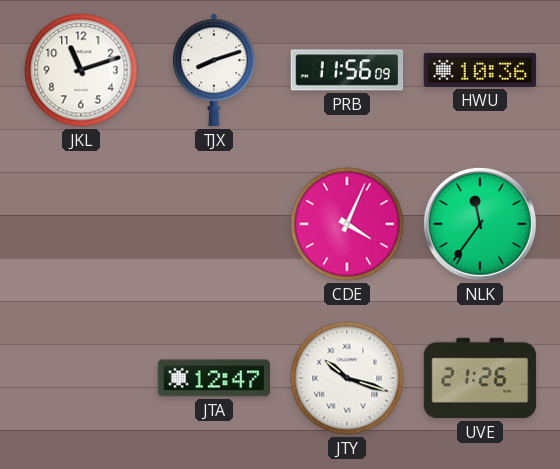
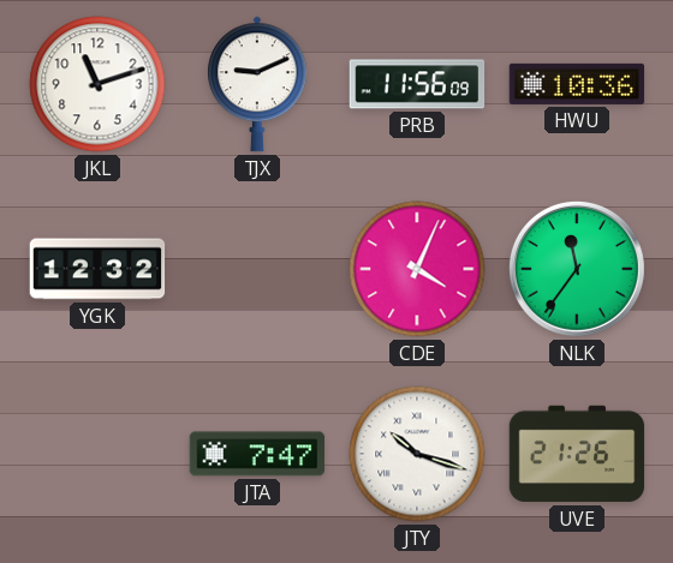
TJX: 8:12 -> 9:11 (258, 84)
YGK: none -> 12:32 (97, 269)
JTA: 12:47 -> 7:47 (257, 454)
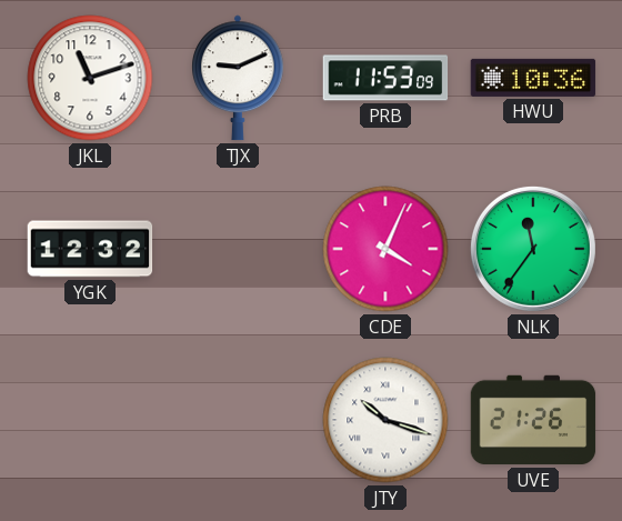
PRB: 11:56 -> 11:53 (385, 78)
JTA: 7:47 -> none (257, 454)
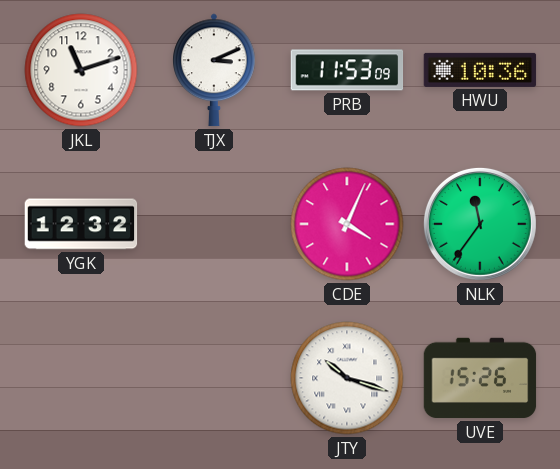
TJX: 9:11 -> 3:11 (215, 70)
UVE: 21:26 -> 15:26 (480, 378)
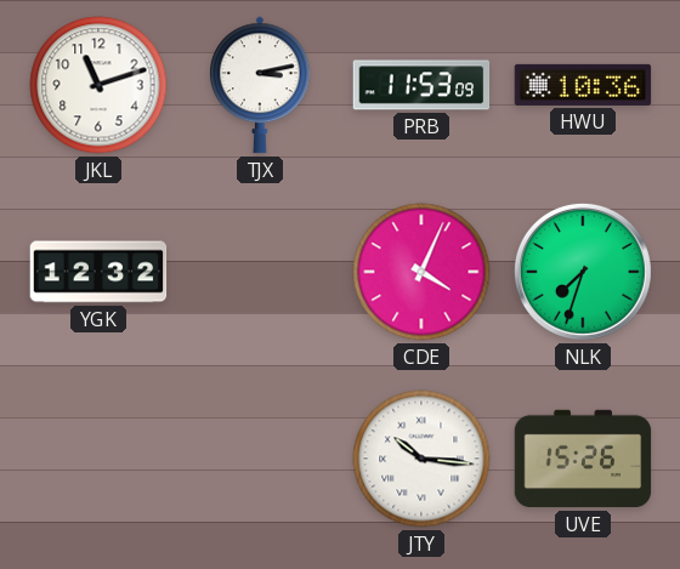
TJX: 3:11 -> 3:13 (261, 85)
NLK: 11:36 -> 7:33 (583, 272)
JTY: 10:18 -> 10:16 (421, 459)
